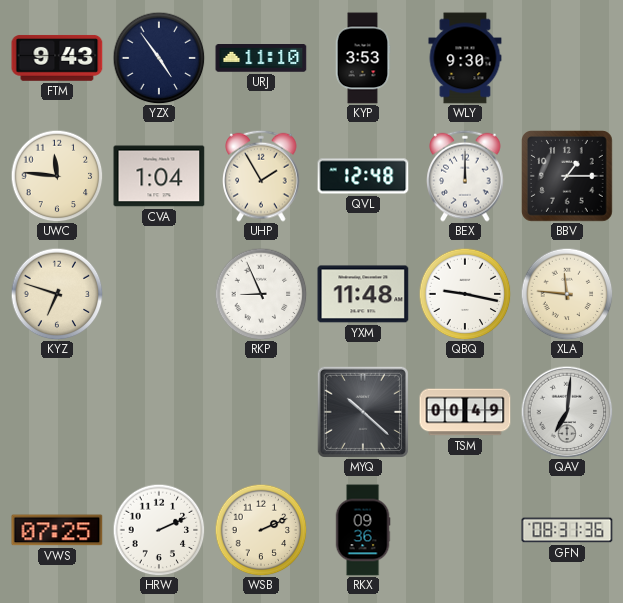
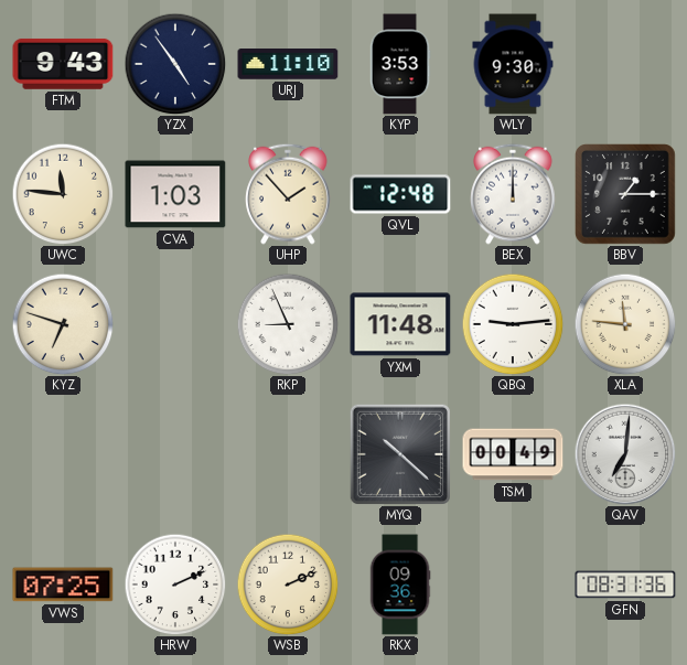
CVA: 1:04 -> 1:03 (175, 194)
UHP: 1:55 -> 1:53 (288, 194)
QBQ: 9:17 -> 9:14 (513, 324)
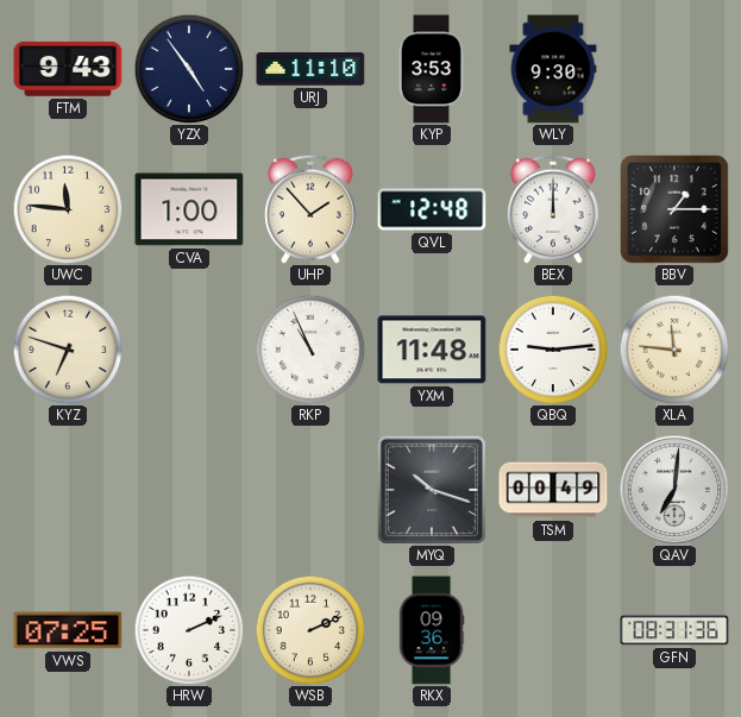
CVA: 1:03 -> 1:00 (189, 209)
RKP: 8:56 -> 10:56 (310, 350)
MYQ: 10:22 -> 10:18 (432, 490)
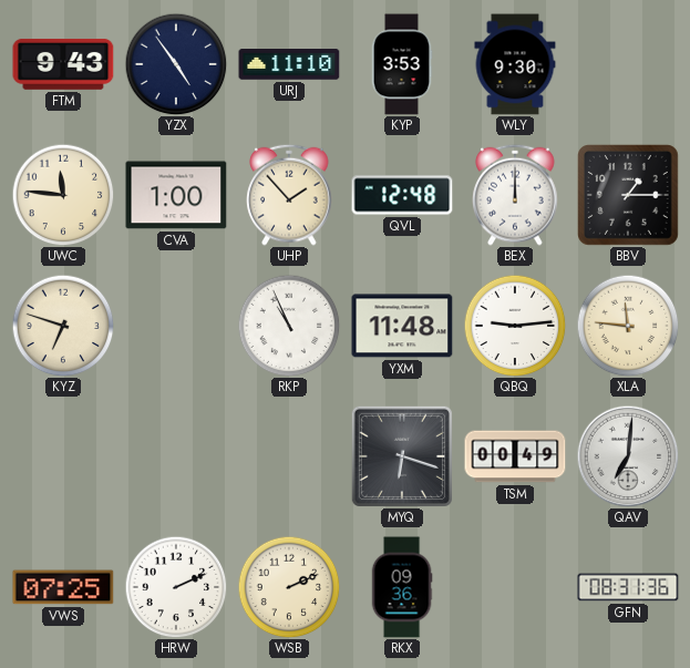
MYQ: 10:18 -> 6:18 (402, 456)
